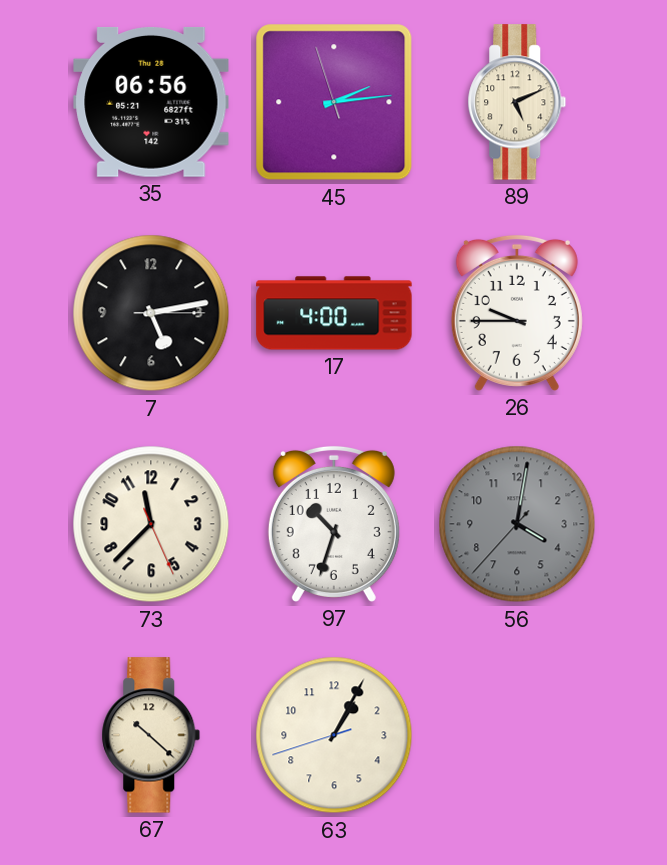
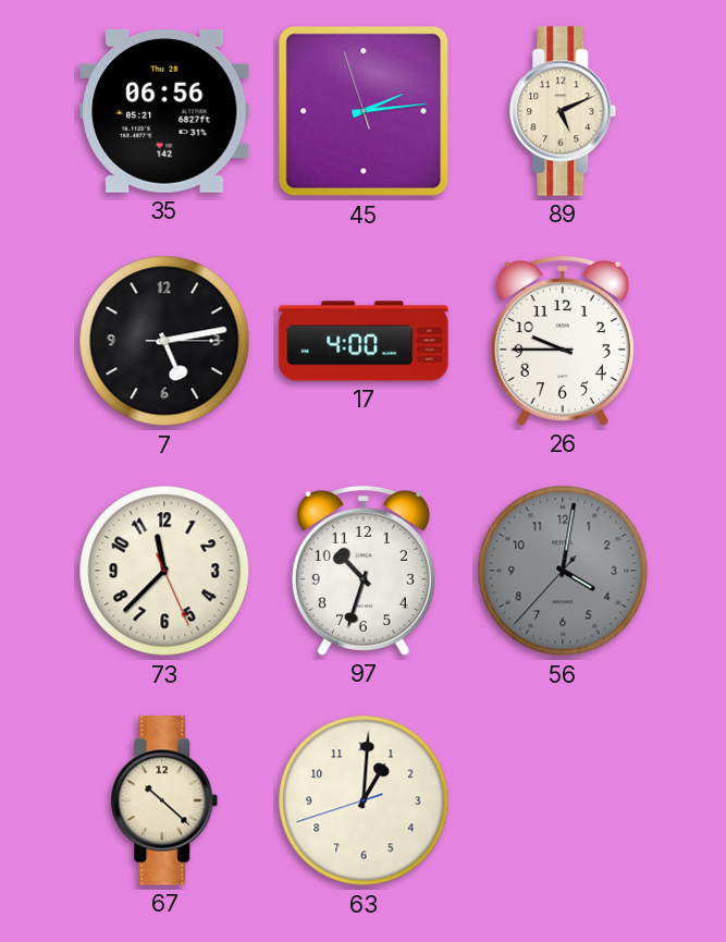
63: 1:04 -> 1:00 (364, 800)
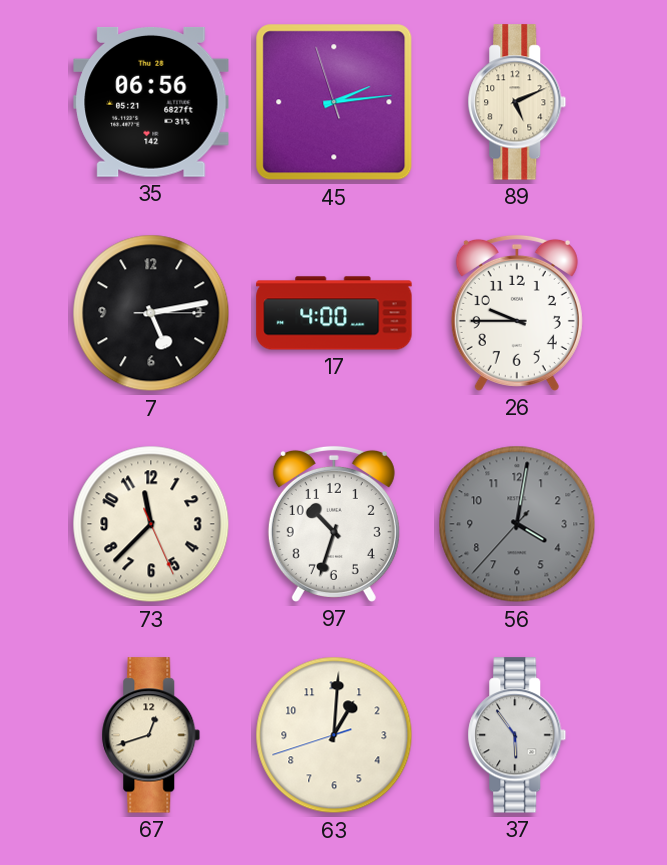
67: 10:22 -> 12:42 (151, 735)
37: none -> 5:54 (517, 735)
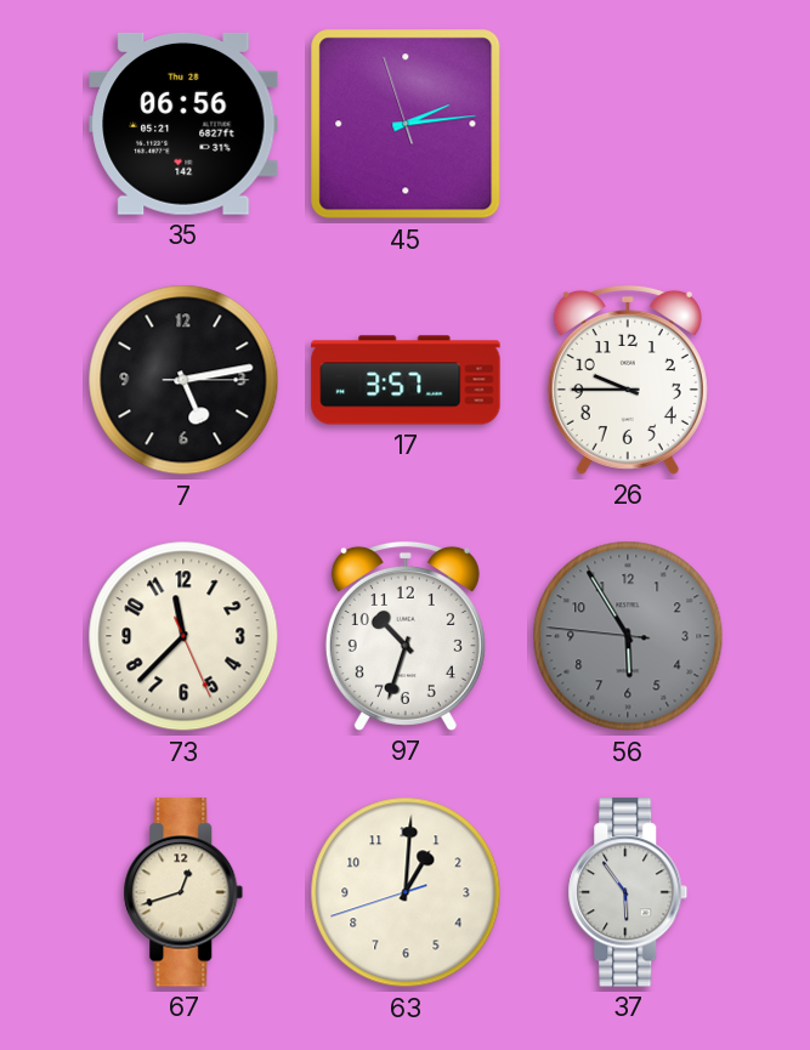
89: 5:11 -> none (517, 102)
17: 4:00 -> 3:57 (406, 380)
56: 4:01 -> 5:54 (628, 636)
